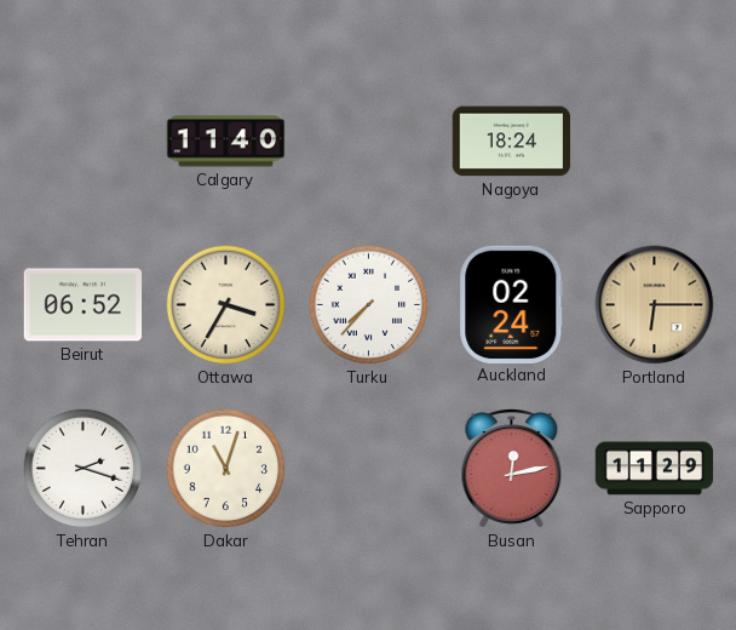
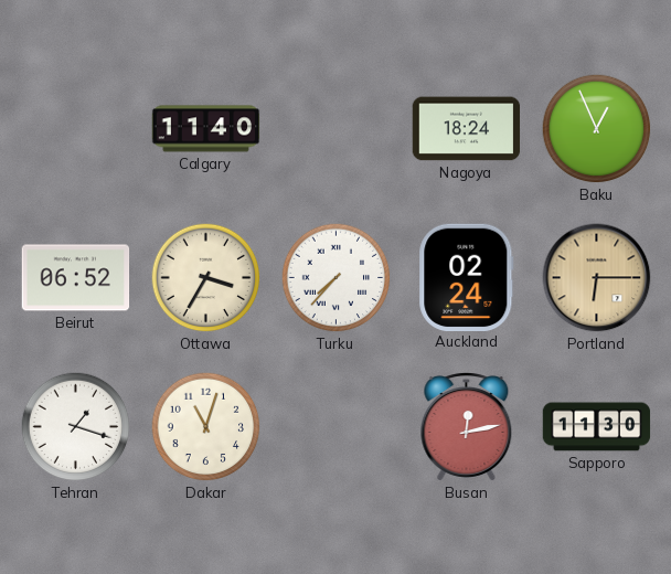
Baku: none -> 12:56 (597, 129)
Tehran: 2:18 -> 1:18 (76, 427)
Sapporo: 11:29 -> 11:30 (597, 427)
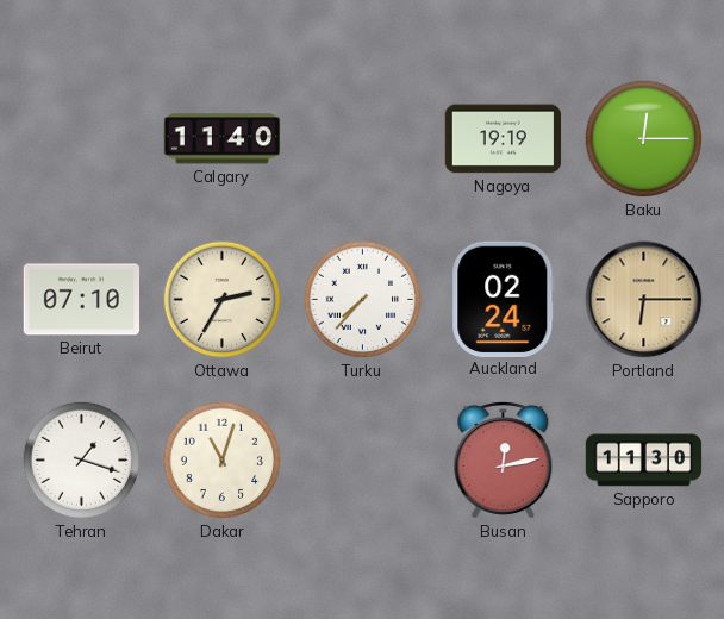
Nagoya: 18:24 -> 19:19 (504, 139)
Baku: 12:56 -> 12:15 (644, 139)
Beirut: 06:52 -> 07:10 (82, 300)
Ottawa: 3:35 -> 2:35 (223, 300)
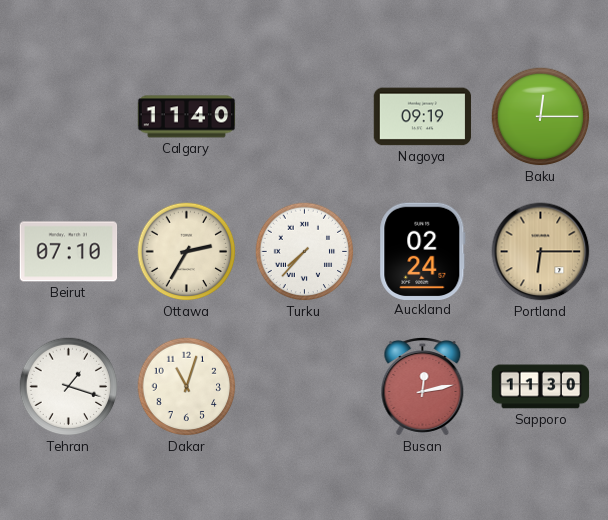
Nagoya: 19:19 -> 09:19 (423, 117)
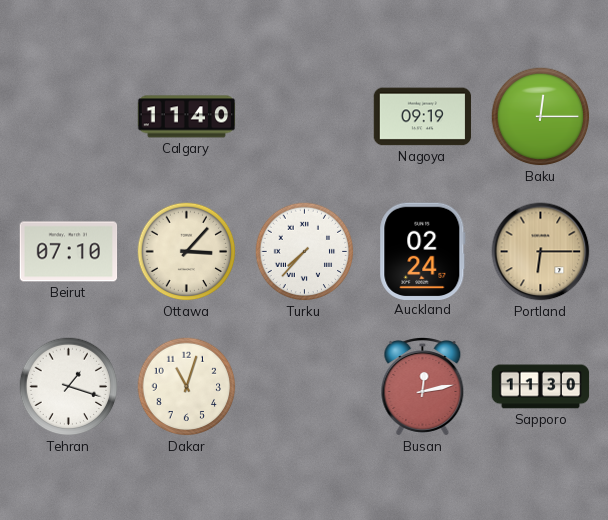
Ottawa: 2:35 -> 3:07 (187, 252)
